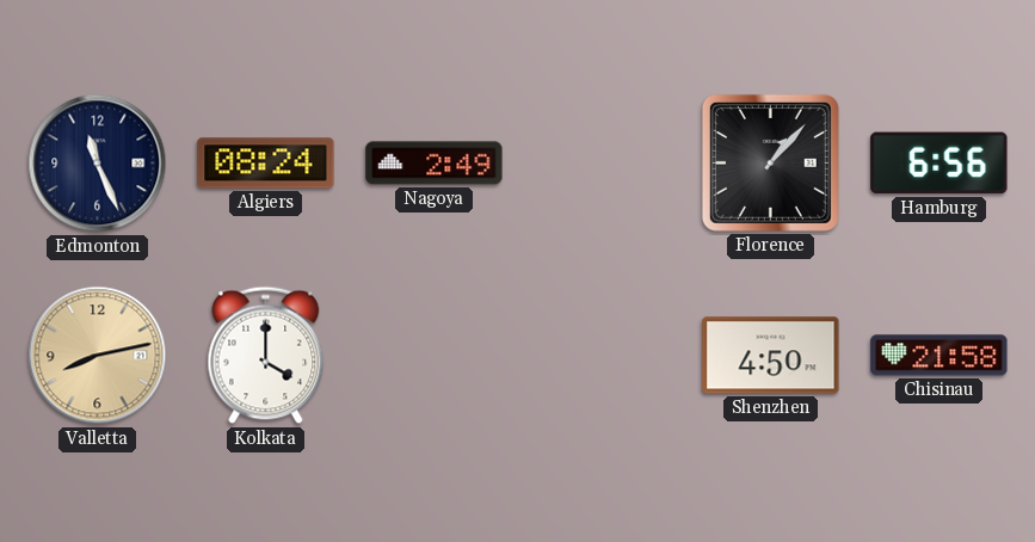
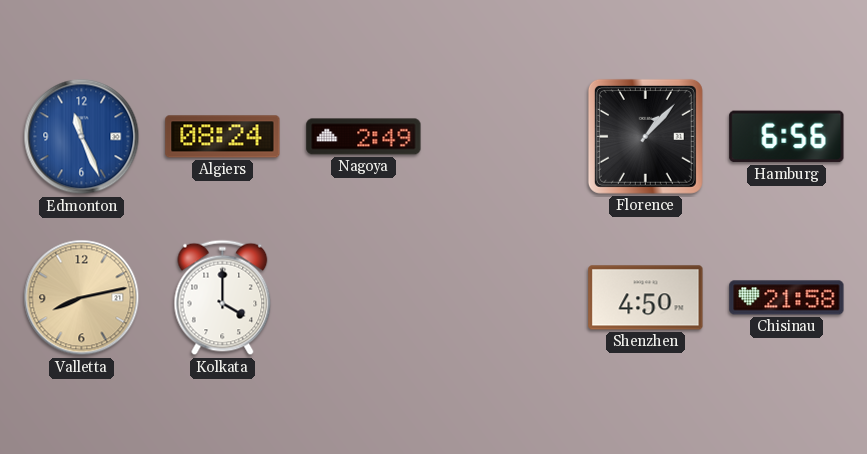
Edmonton dial: navy -> blue (82, 137)
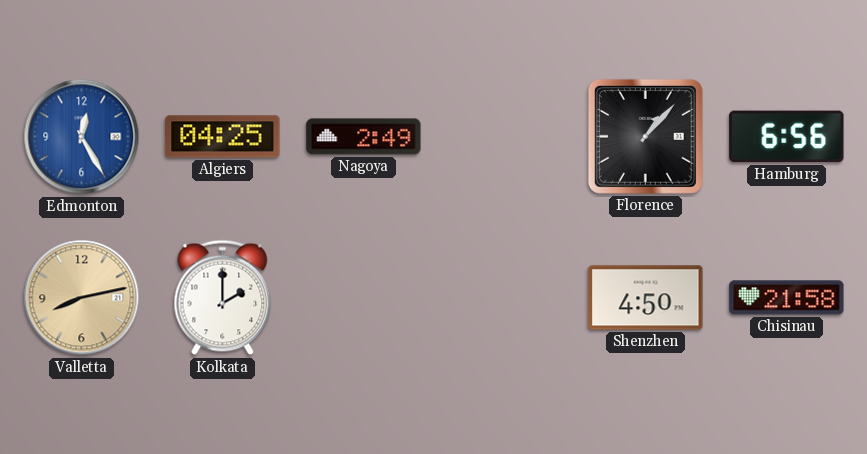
Edmonton: 11:26 -> 12:25 (82, 137)
Algiers: 08:24 -> 04:25 (223, 137)
Kolkata: 4:00 -> 2:00 (223, 298)
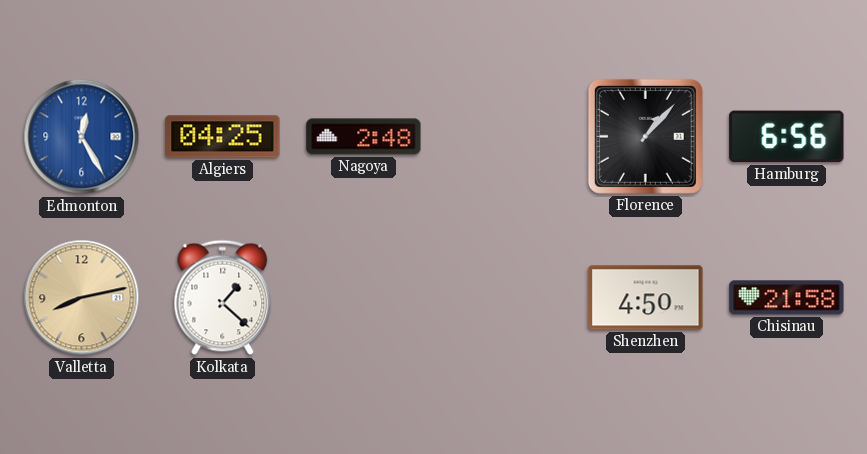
Nagoya: 2:49 -> 2:48 (364, 137)
Kolkata: 2:00 -> 1:22 (223, 298)
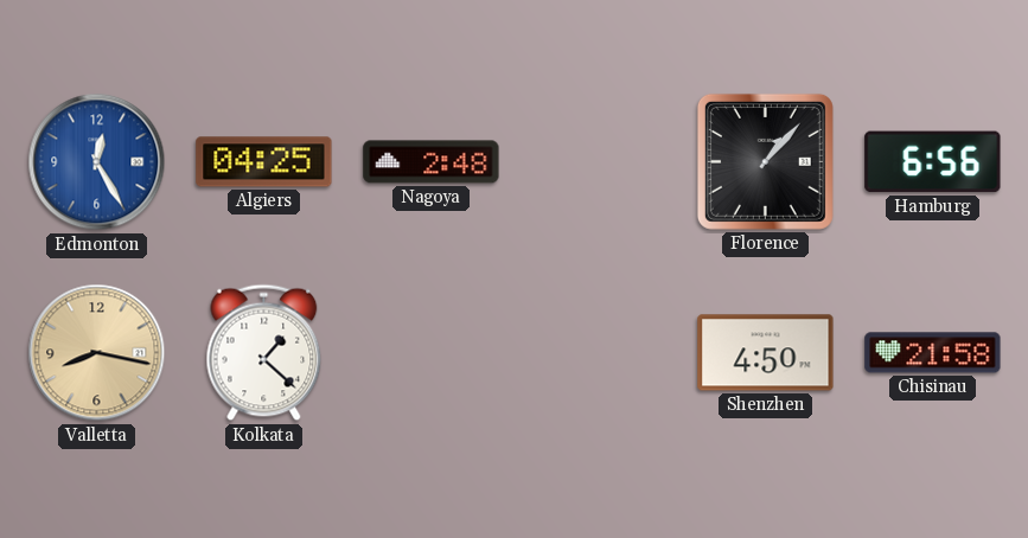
Valletta: 8:13 -> 8:17 (97, 353)
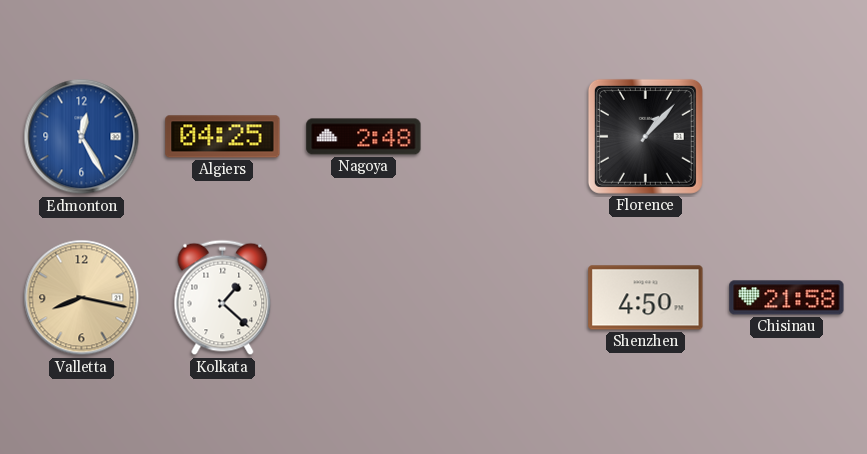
Hamburg: 6:56 -> none (933, 162)
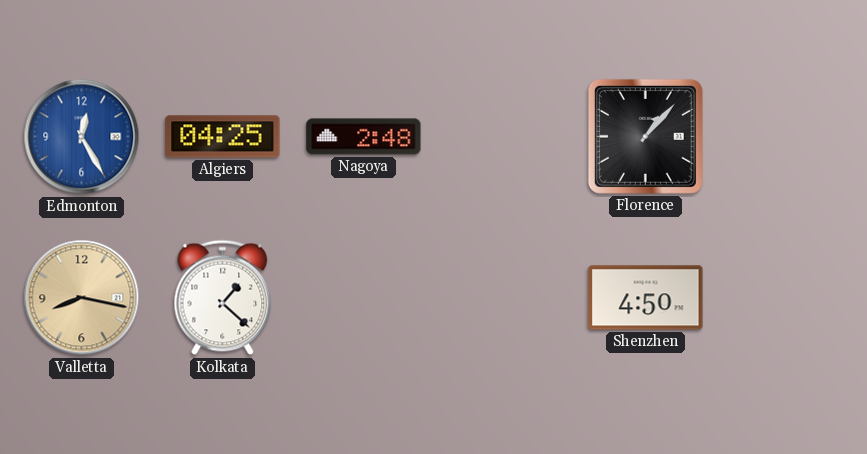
Chisinau: 21:58 -> none (787, 298)
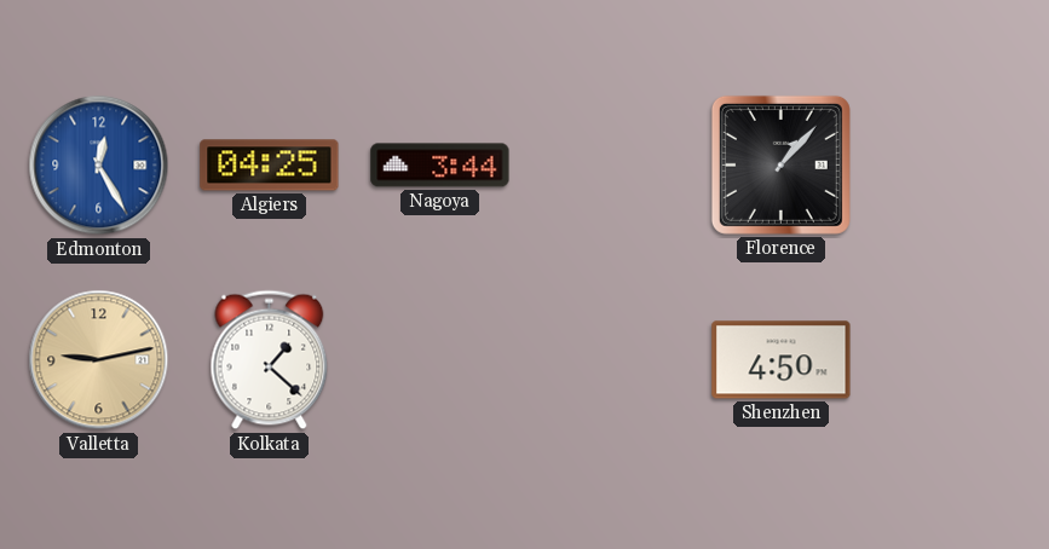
Nagoya: 2:48 -> 3:44 (440, 166)
Valletta: 8:17 -> 9:13 (99, 360)
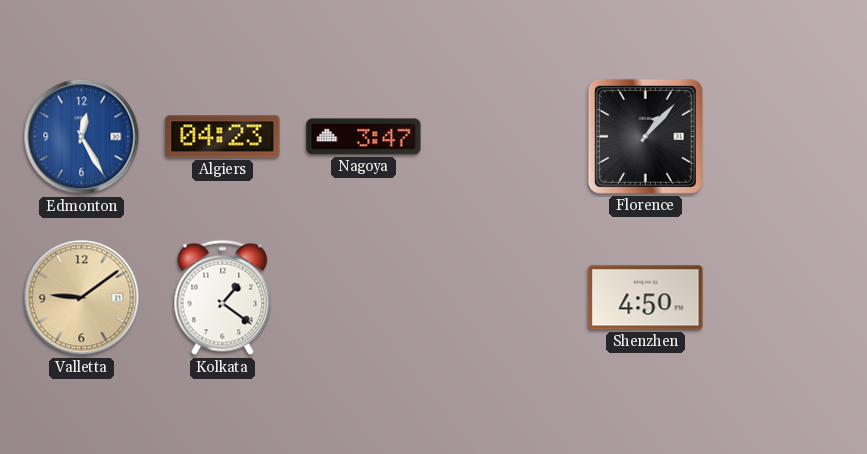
Algiers: 04:25 -> 04:23 (223, 137)
Nagoya: 3:44 -> 3:47 (364, 137)
Valletta: 9:13 -> 9:09 (82, 298)
Kolkata: 1:22 -> 1:21 (223, 298)
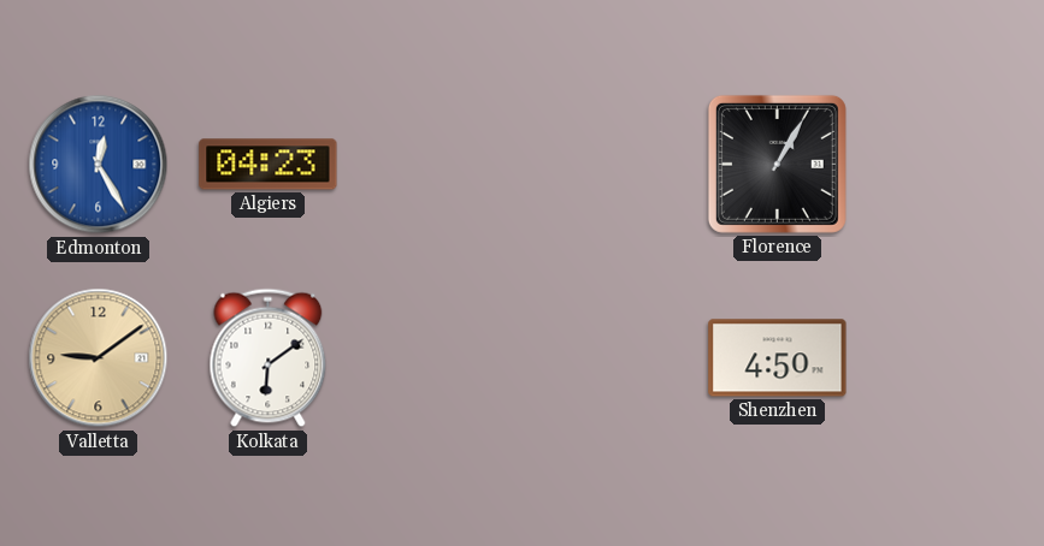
Nagoya: 3:47 -> none (364, 137)
Florence: 1:07 -> 1:05 (777, 164)
Kolkata: 1:21 -> 6:09 (269, 358)
